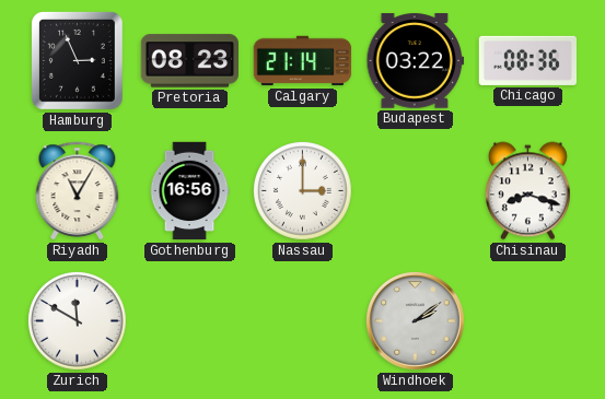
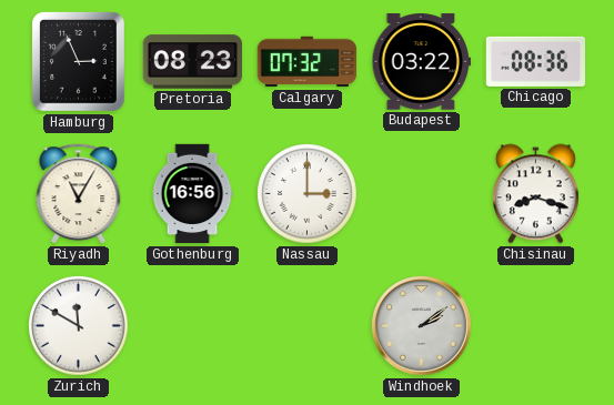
Calgary: 21:14 -> 07:32 (308, 62)
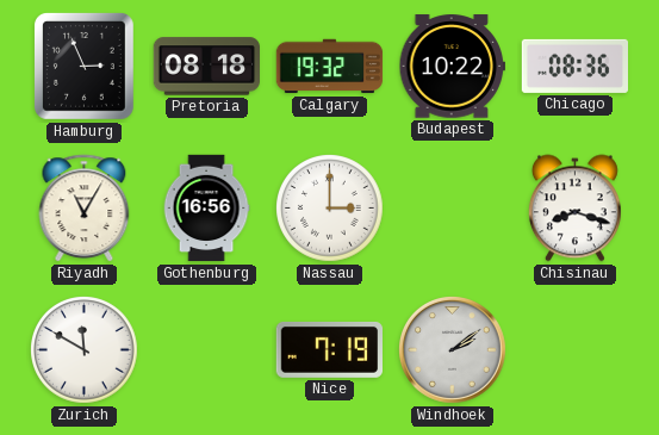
Pretoria: 08:23 -> 08:18 (207, 67)
Calgary: 07:32 -> 19:32 (330, 67)
Budapest: 03:22 -> 10:22 (452, 67)
Nice: none -> 7:19 (329, 349)
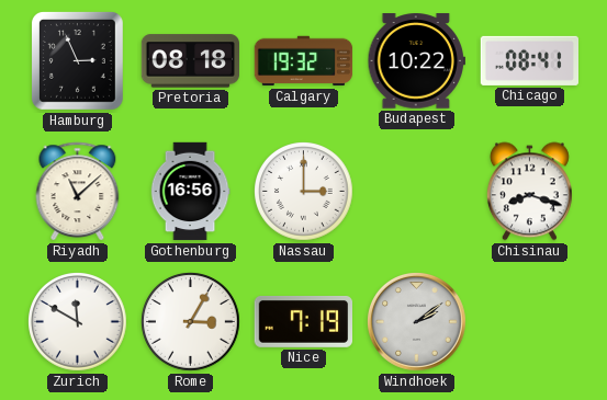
Chicago: 08:36 -> 08:41 (529, 60)
Riyadh: 11:05 -> 11:08 (78, 192)
Rome: none -> 3:05 (191, 322)
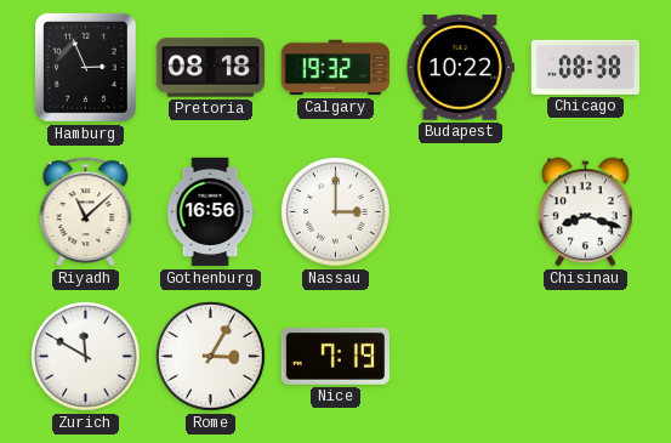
Chicago: 08:41 -> 08:38 (585, 67)
Windhoek: 2:09 -> none (417, 322)
